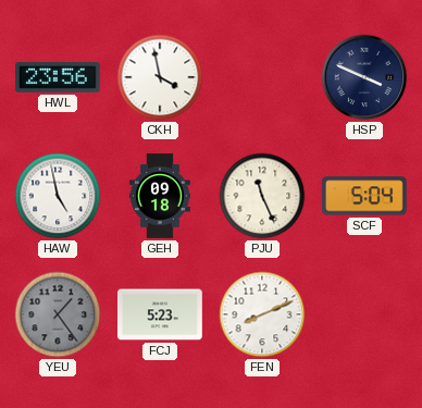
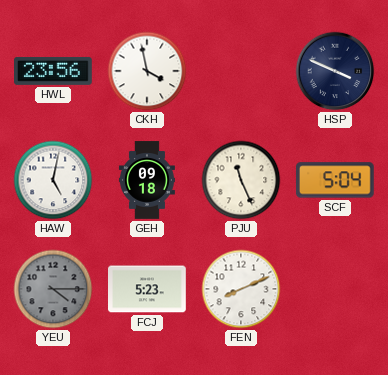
HAW: 4:58 -> 5:02 (53, 180)
YEU: 1:24 -> 4:15 (53, 289)
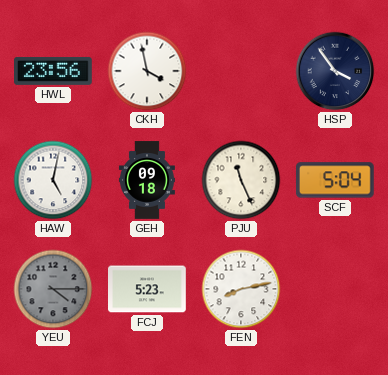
HSP: 3:49 -> 3:54 (335, 71)
FEN: 8:11 -> 8:13 (241, 289)
